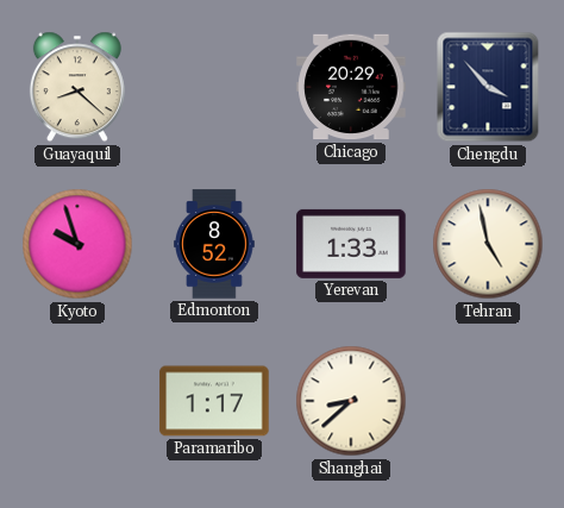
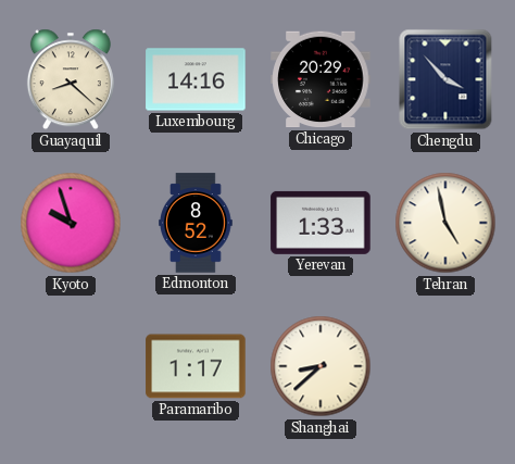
Luxembourg: none -> 14:16 (196, 79)
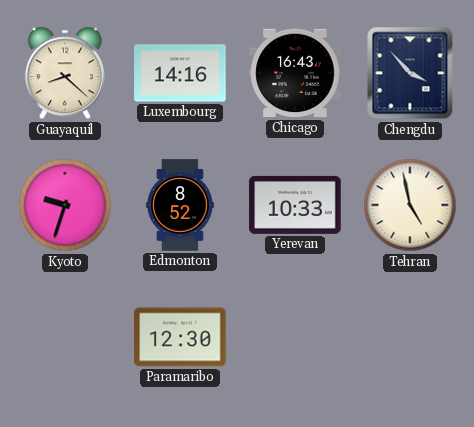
Chicago: 20:29 -> 16:43 (295, 73)
Kyoto: 9:57 -> 9:33 (65, 205)
Yerevan: 1:33 -> 10:33 (295, 205)
Paramaribo: 1:17 -> 12:30 (180, 337)
Shanghai: 8:38 -> none (321, 366)
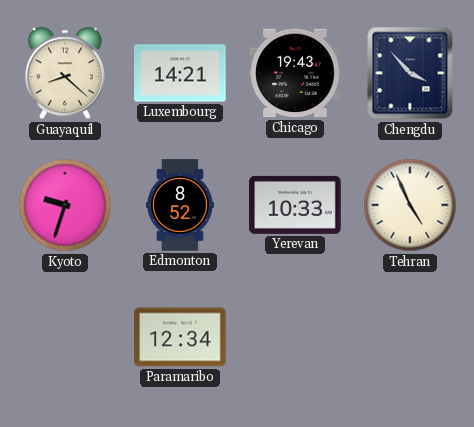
Luxembourg: 14:16 -> 14:21 (180, 73)
Chicago: 16:43 -> 19:43 (295, 73)
Tehran: 4:58 -> 4:56 (410, 205)
Paramaribo: 12:30 -> 12:34 (180, 337)
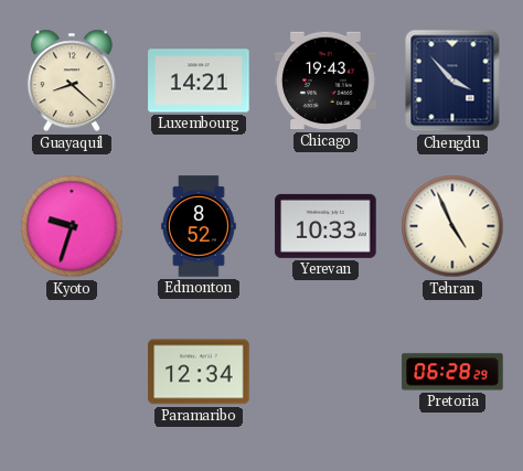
Pretoria: none -> 06:28 (452, 372)
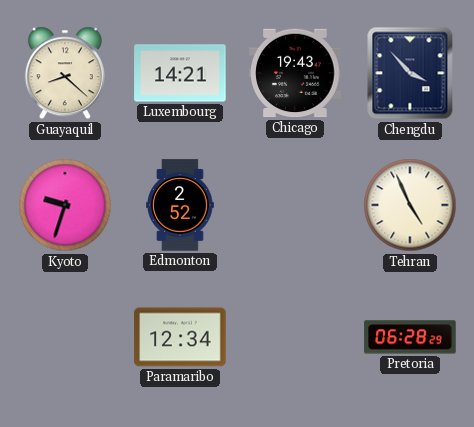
Edmonton: 8:52 -> 2:52 (180, 205)
Yerevan: 10:33 -> none (325, 226)
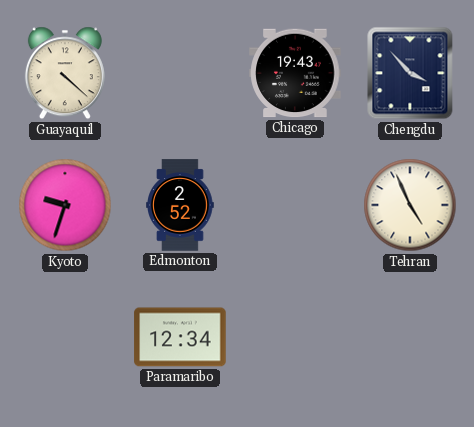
Guayaquil: 8:22 -> 4:22 (65, 73)
Luxembourg: 14:21 -> none (180, 73)
Pretoria: 06:28 -> none (410, 337)
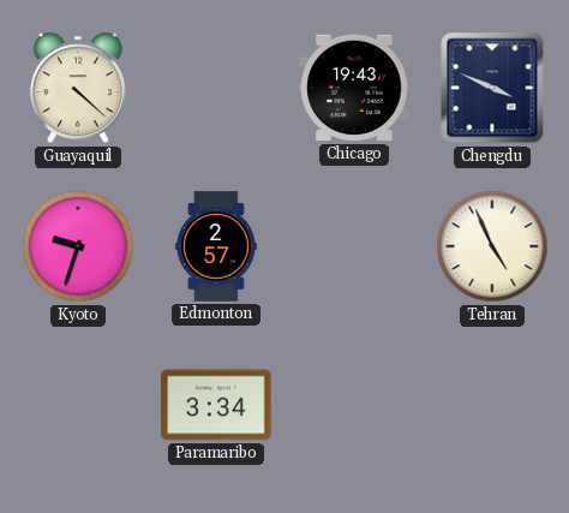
Chengdu: 3:53 -> 3:49 (492, 88)
Edmonton: 2:52 -> 2:57 (216, 246)
Paramaribo: 12:34 -> 3:34 (216, 405)
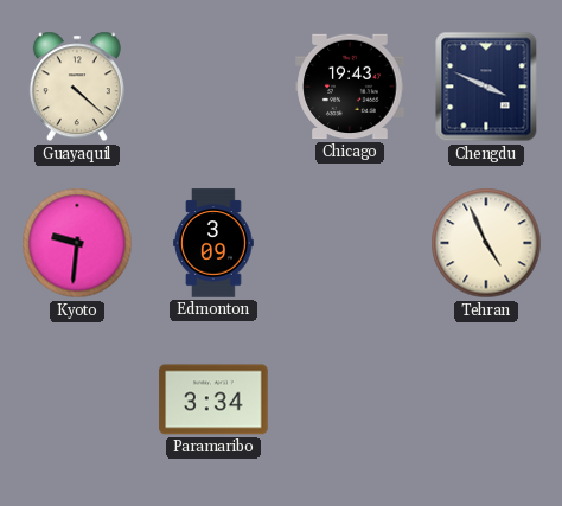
Kyoto: 9:33 -> 9:31 (77, 243)
Edmonton: 2:57 -> 3:09 (213, 243)
